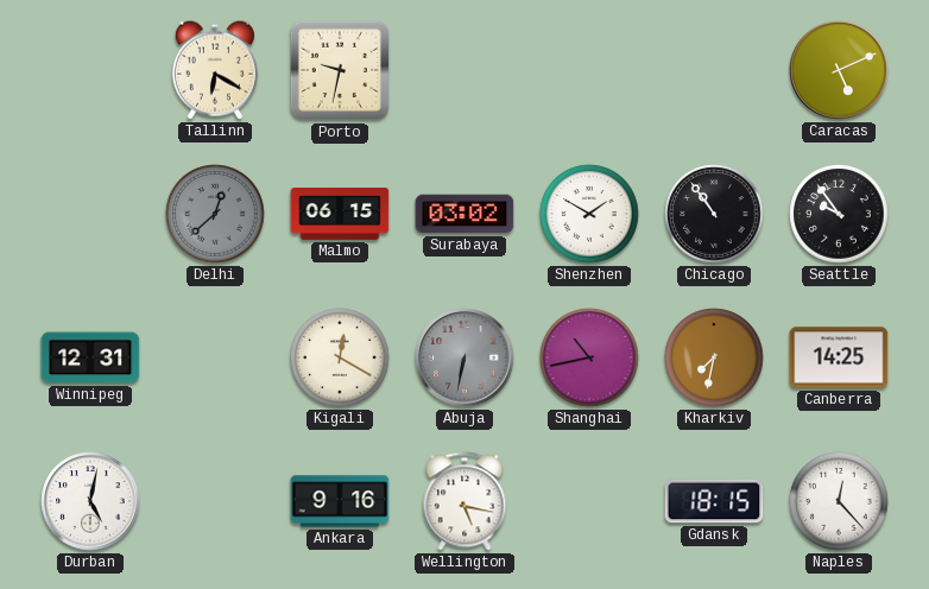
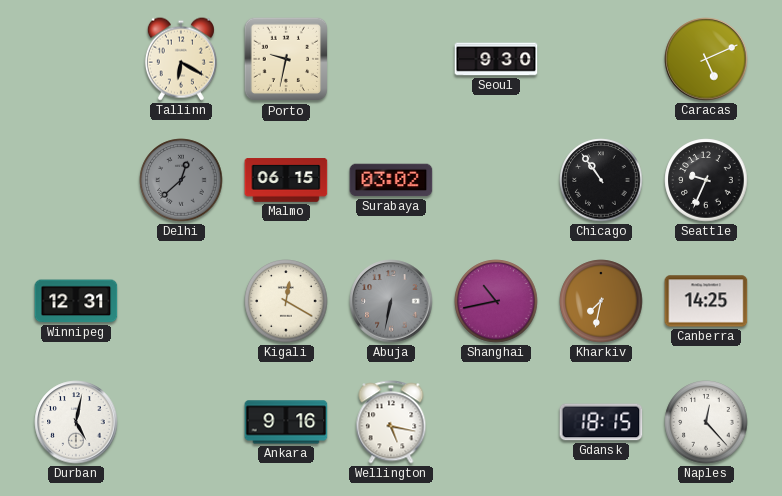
Seoul: none -> 9:30 (496, 59)
Shenzhen: 1:50 -> none (589, 214)
Seattle: 9:54 -> 9:34 (706, 180)
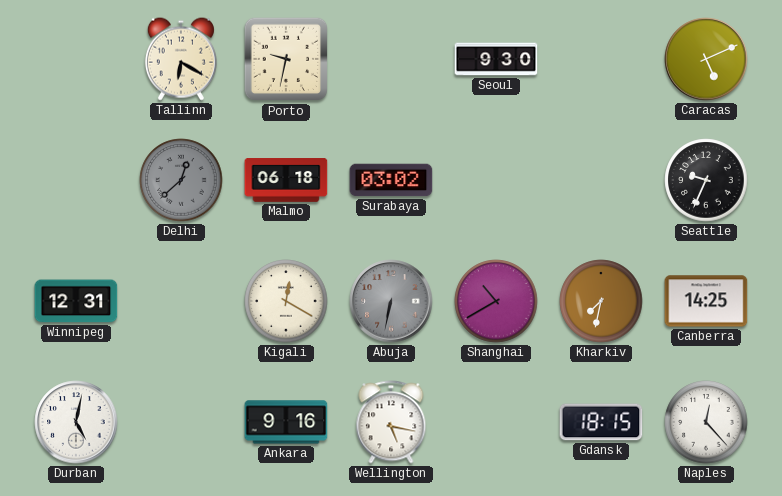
Malmo: 06:15 -> 06:18 (286, 181)
Chicago: 10:54 -> none (601, 180)
Shanghai: 10:43 -> 10:40 (496, 301)
